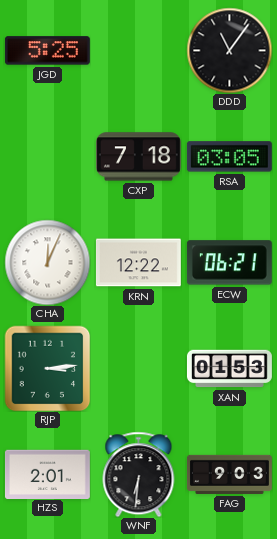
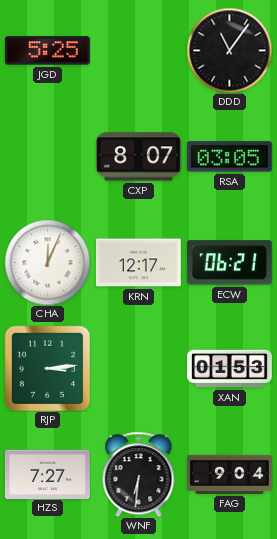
CXP: 7:18 -> 8:07 (138, 157)
KRN: 12:22 -> 12:17 (138, 263)
HZS: 2:01 -> 7:27 (47, 474)
FAG: 9:03 -> 9:04 (229, 474)
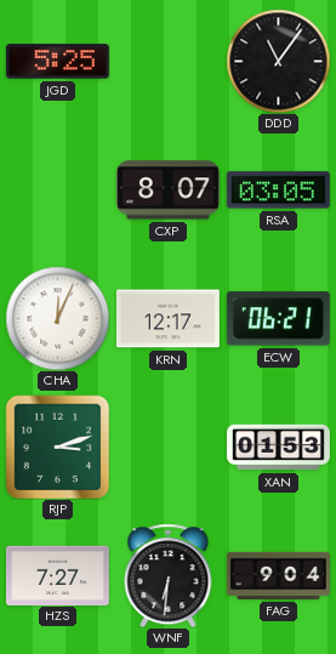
RJP: 3:14 -> 3:12 (57, 447)
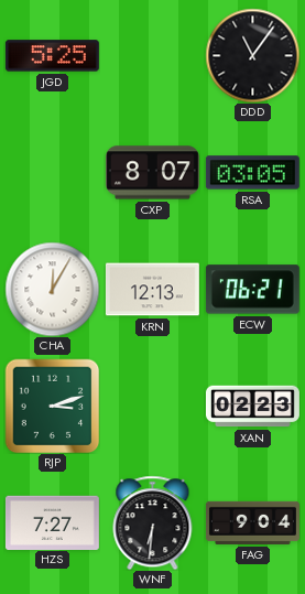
CHA: 12:04 -> 12:05 (52, 289)
KRN: 12:17 -> 12:13 (152, 290)
XAN: 01:53 -> 02:23 (252, 407)
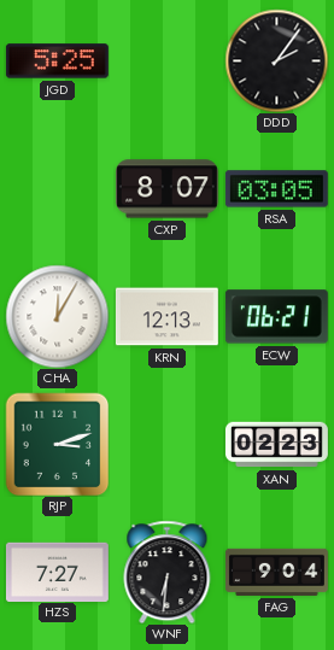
DDD: 11:06 -> 2:06 (276, 60)
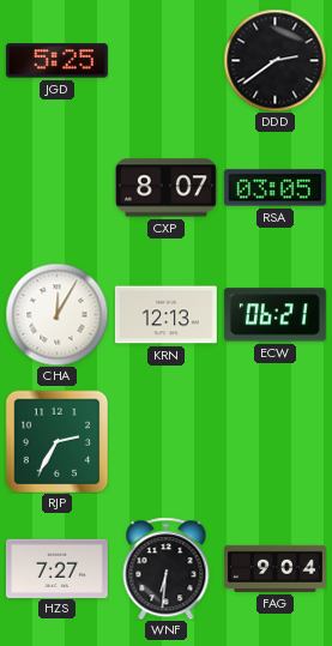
DDD: 2:06 -> 2:39 (274, 60)
RJP: 3:12 -> 2:35 (56, 441)
XAN: 02:23 -> none (276, 445)
